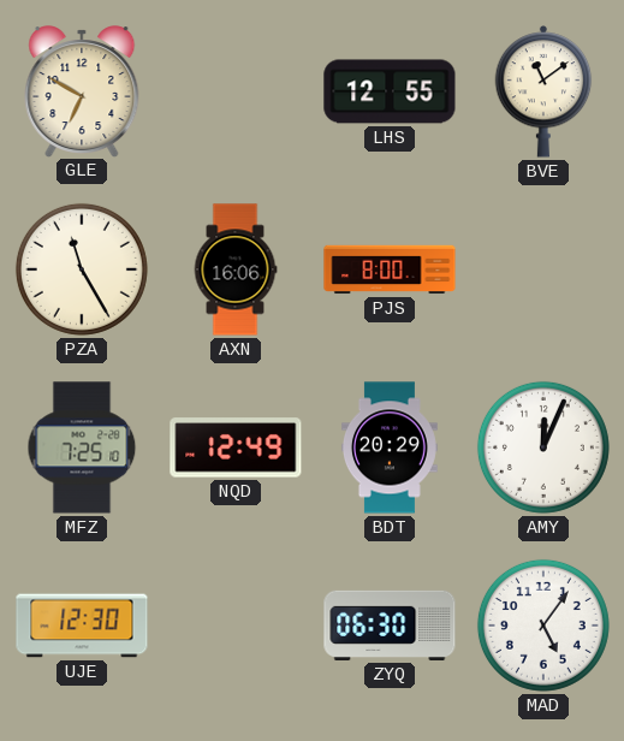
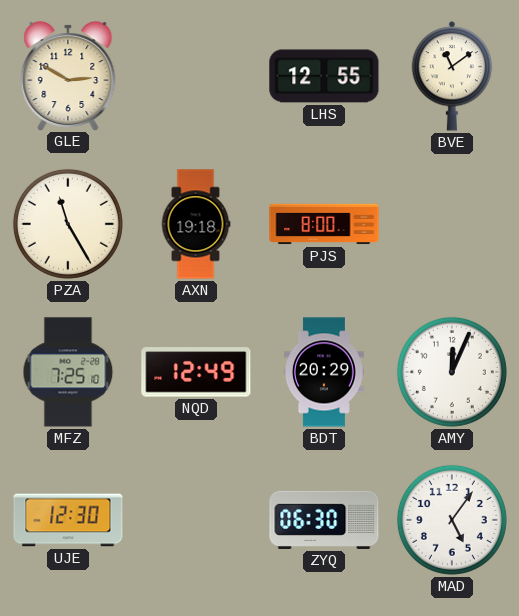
GLE: 6:50 -> 2:50 (68, 76)
AXN: 16:06 -> 19:18 (196, 224)
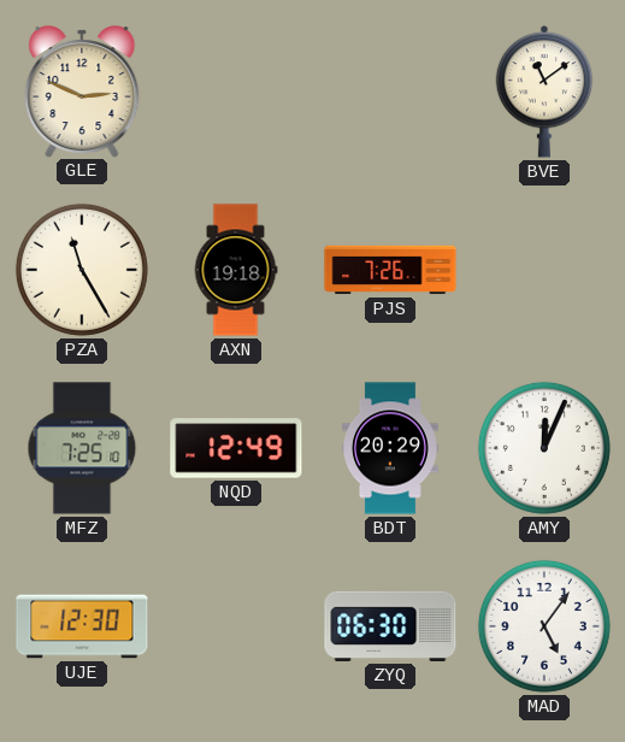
GLE: 2:50 -> 2:49 (82, 92)
LHS: 12:55 -> none (324, 76)
PJS: 8:00 -> 7:26 (390, 270)
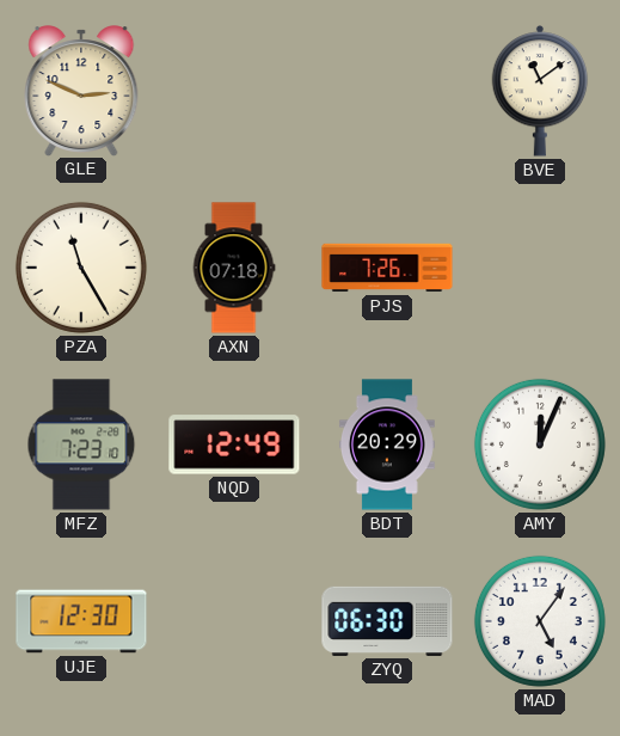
AXN: 19:18 -> 07:18 (234, 268)
MFZ: 7:25 -> 7:23 (81, 444)
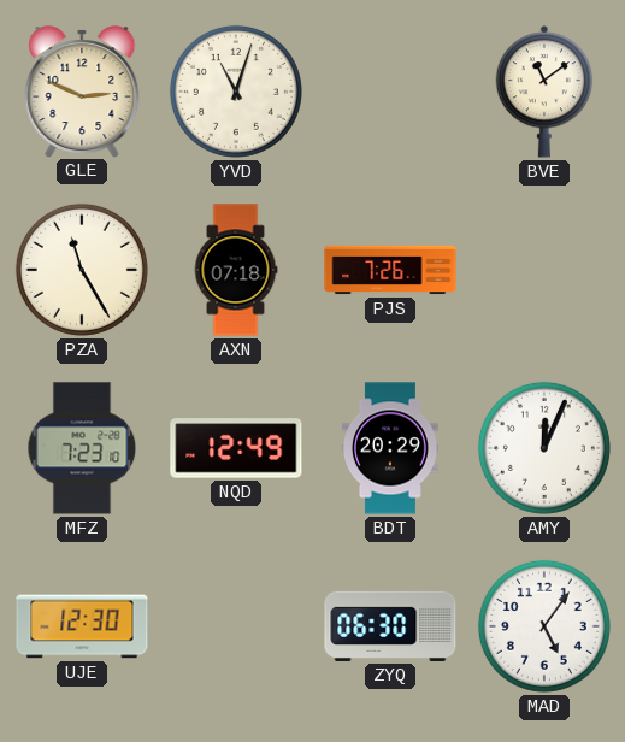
YVD: none -> 11:03 (236, 92)
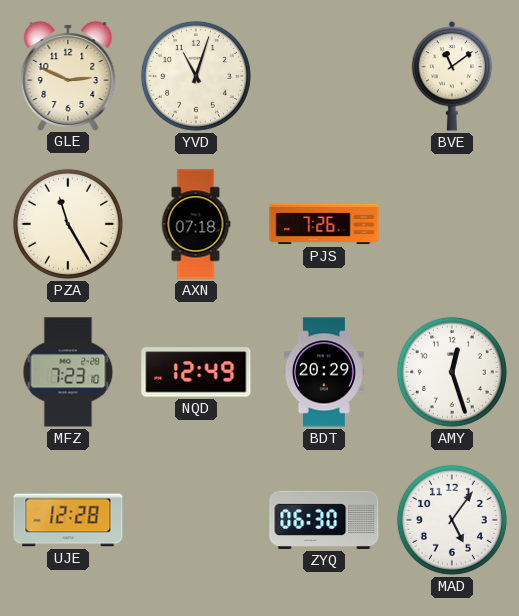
AMY: 12:04 -> 12:27 (452, 372)
UJE: 12:30 -> 12:28 (68, 520)
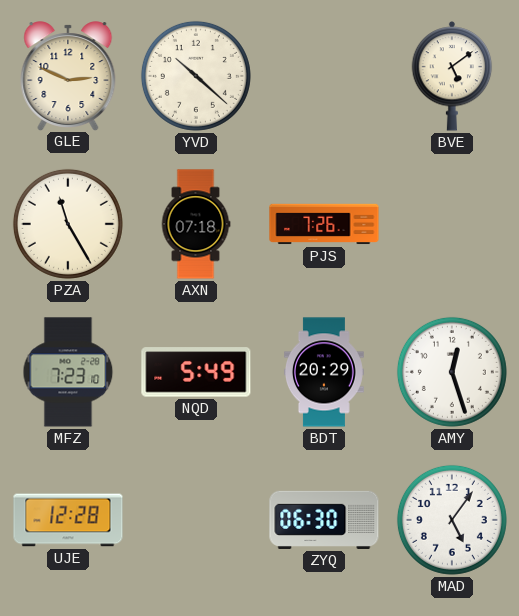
YVD: 11:03 -> 10:22 (196, 76)
BVE: 11:09 -> 5:09 (452, 76)
NQD: 12:49 -> 5:49 (196, 372)
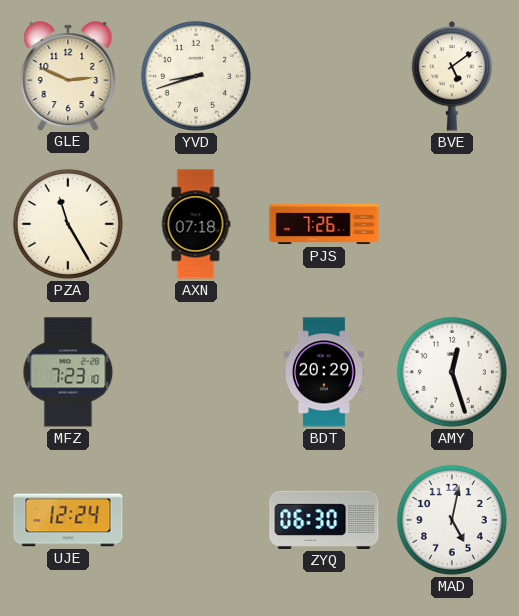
YVD: 10:22 -> 8:42 (196, 76)
NQD: 5:49 -> none (196, 372)
UJE: 12:28 -> 12:24 (68, 520)
MAD: 5:06 -> 5:02 (452, 520)
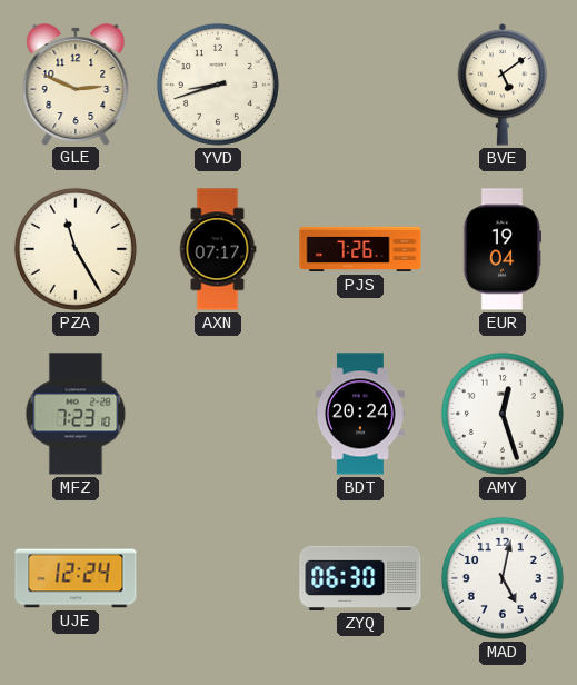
AXN: 07:18 -> 07:17 (218, 249)
EUR: none -> 19:04 (501, 249)
BDT: 20:29 -> 20:24 (360, 414)
